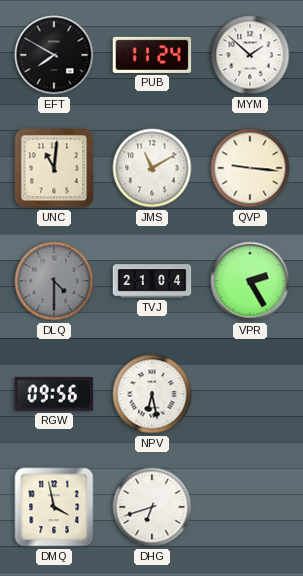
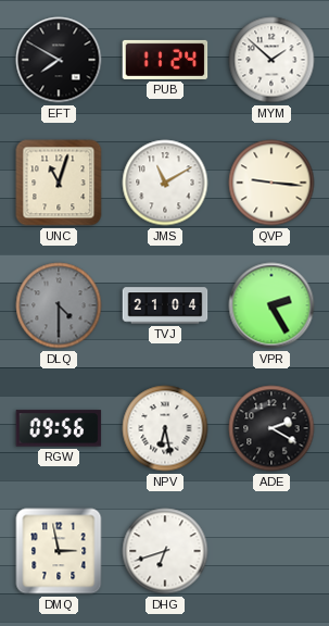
UNC: 11:01 -> 11:03 (59, 183)
ADE: none -> 2:20 (271, 428)
DMQ: 3:58 -> 2:58 (59, 551)
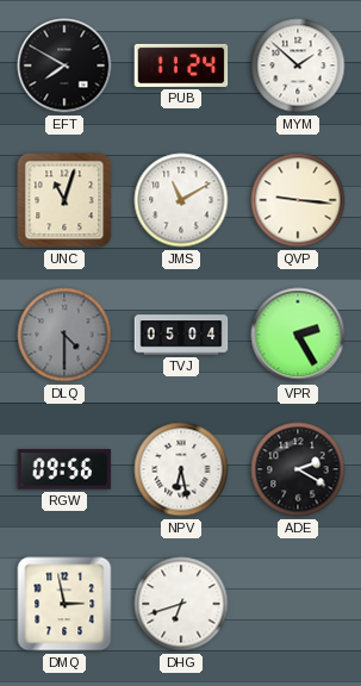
TVJ: 21:04 -> 05:04 (181, 335)
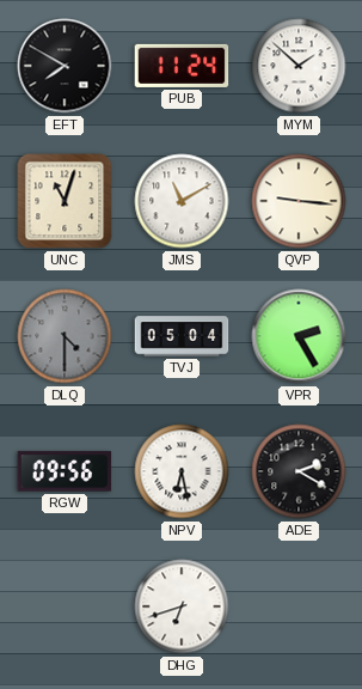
DMQ: 2:58 -> none (64, 604)
